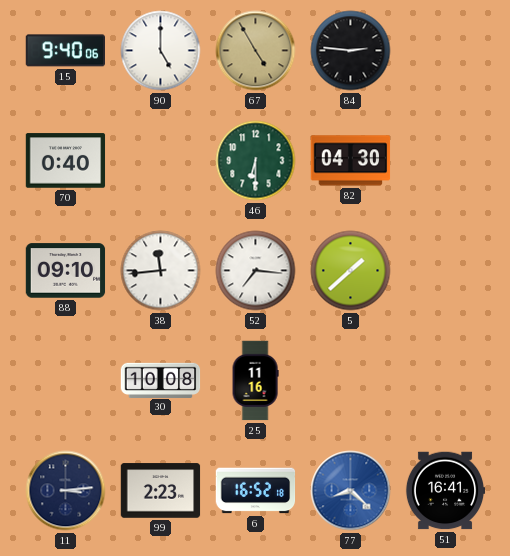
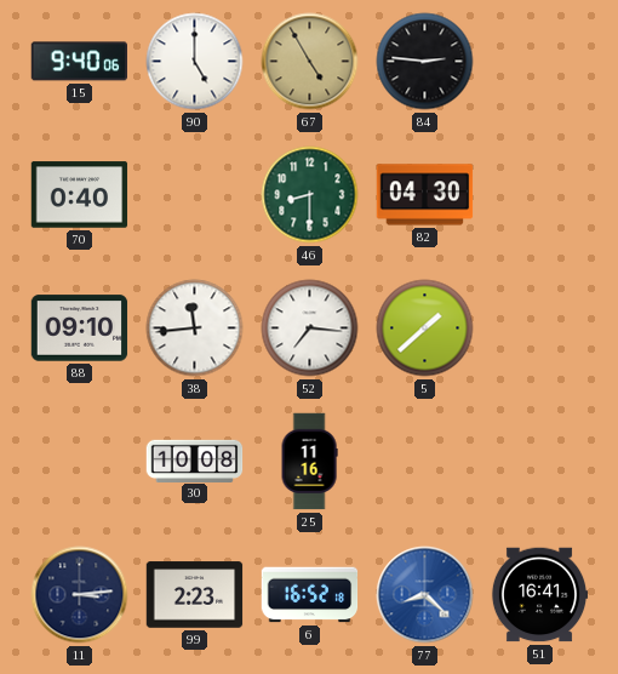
46: 6:30 -> 8:30 (310, 195)
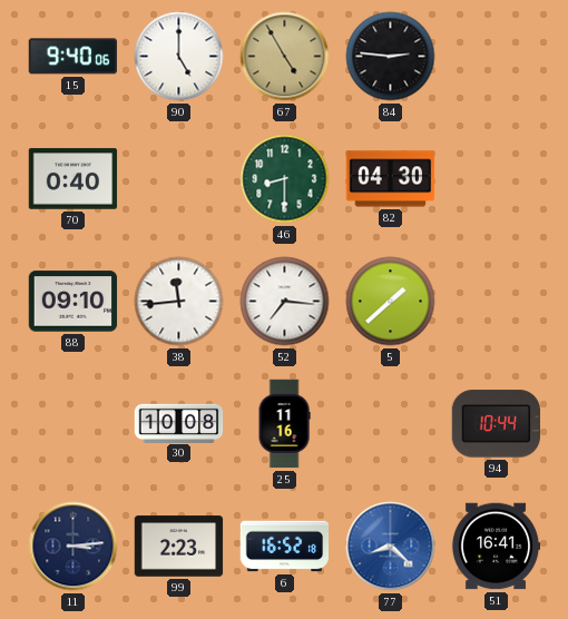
94: none -> 10:44 (496, 424)
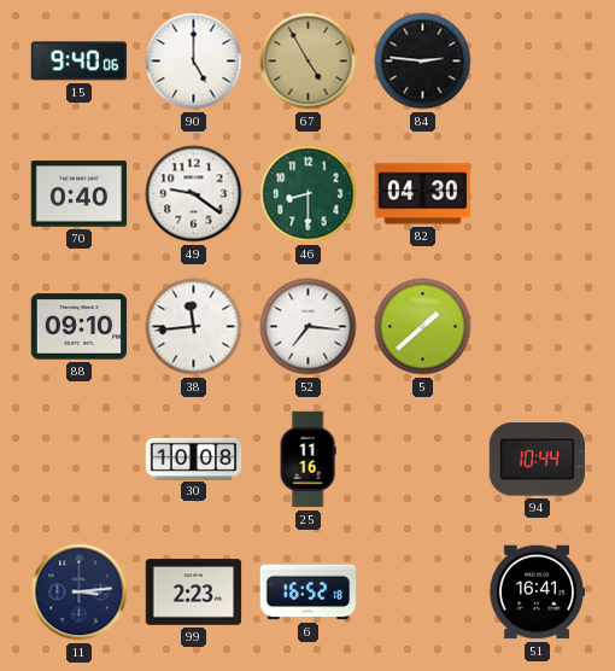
49: none -> 9:21 (194, 194)
77: 8:22 -> none (391, 547)
